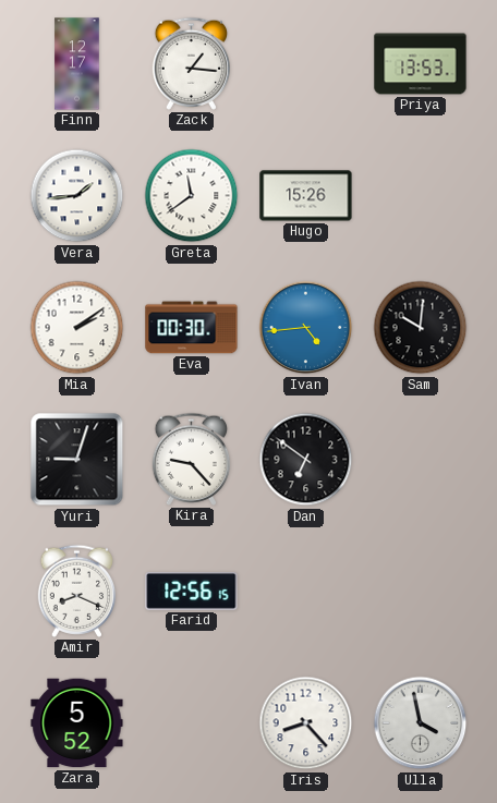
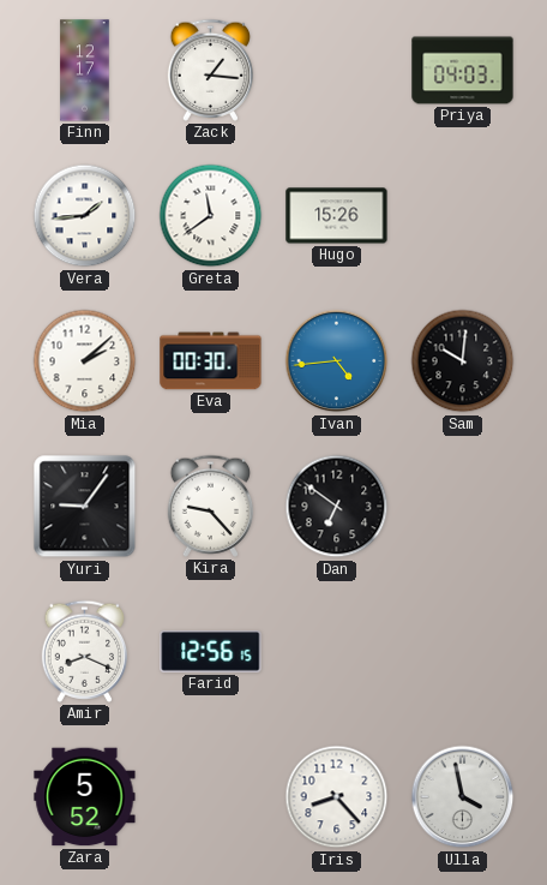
Priya: 13:53 -> 04:03 (463, 71)
Mia: 2:09 -> 2:08 (85, 361)
Yuri: 9:03 -> 9:06 (85, 507)
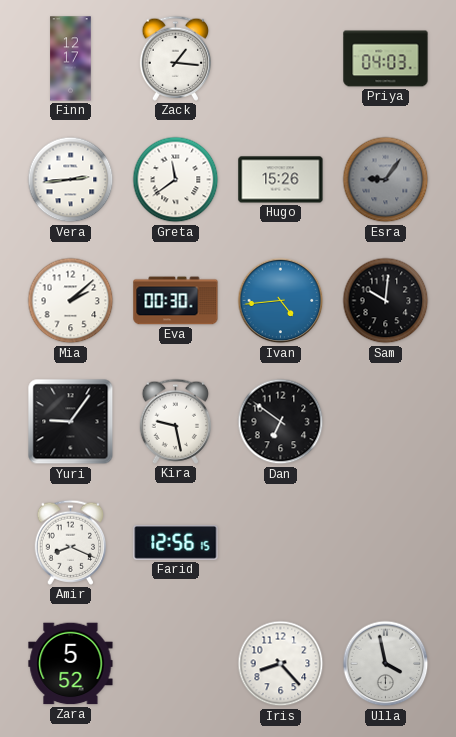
Vera: 1:44 -> 2:44 (71, 180)
Esra: none -> 9:06 (386, 180)
Kira: 9:23 -> 9:28 (176, 421)
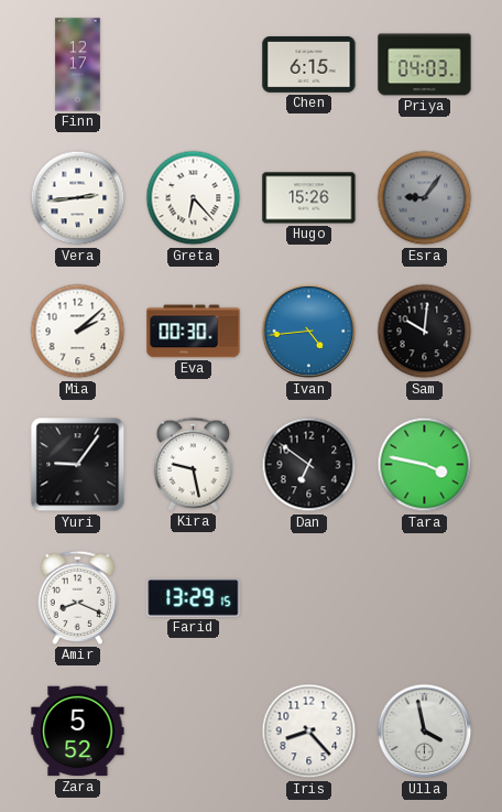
Zack: 1:16 -> none (176, 58)
Chen: none -> 6:15 (309, 64)
Greta: 11:39 -> 6:23 (194, 198)
Tara: none -> 3:47 (425, 465)
Farid: 12:56 -> 13:29 (194, 598)
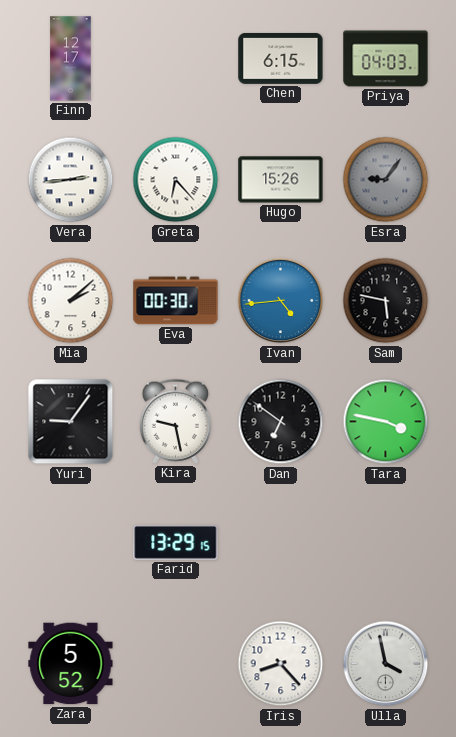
Sam: 10:01 -> 5:47 (386, 301)
Amir: 8:19 -> none (78, 597)
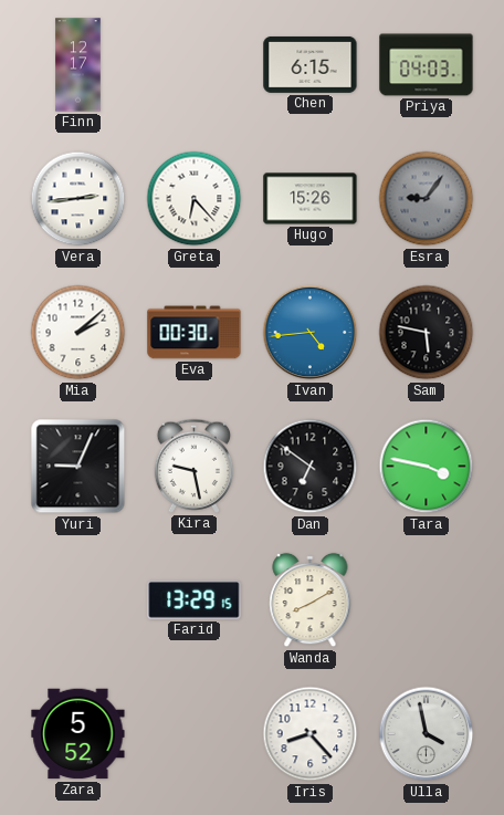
Yuri: 9:06 -> 9:04 (78, 467)
Wanda: none -> 8:10 (311, 600)
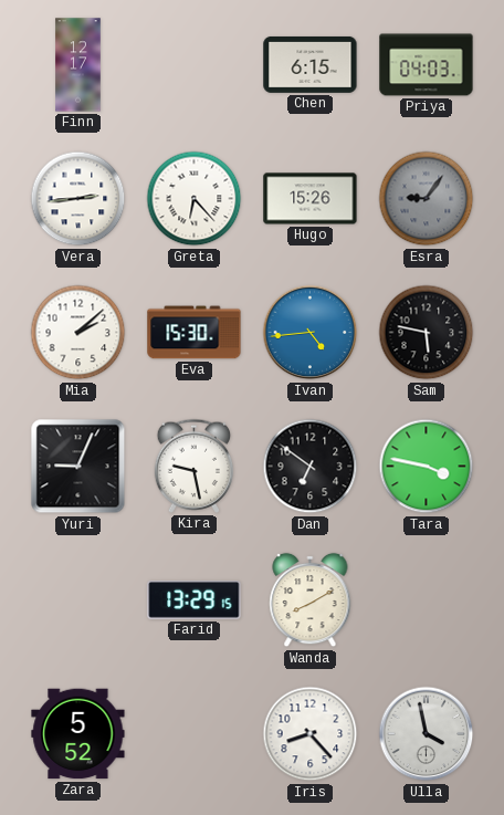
Eva: 00:30 -> 15:30 (195, 333)
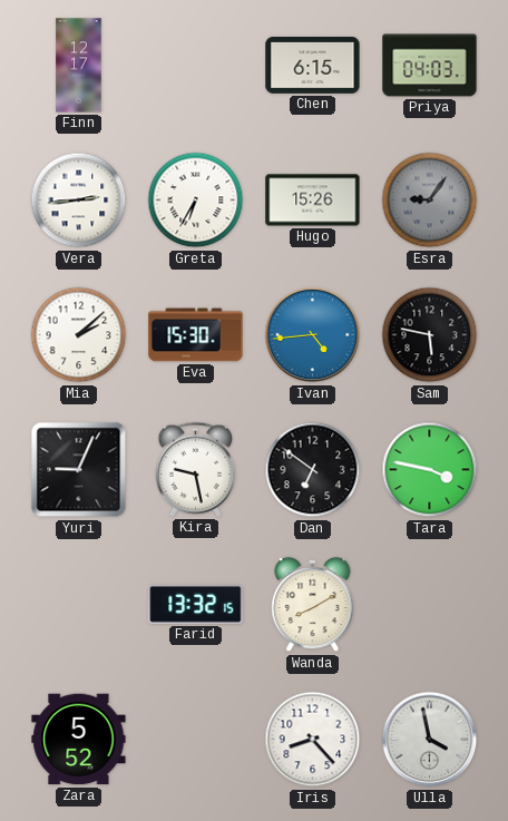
Greta: 6:23 -> 6:35 (196, 201)
Farid: 13:29 -> 13:32 (196, 605)
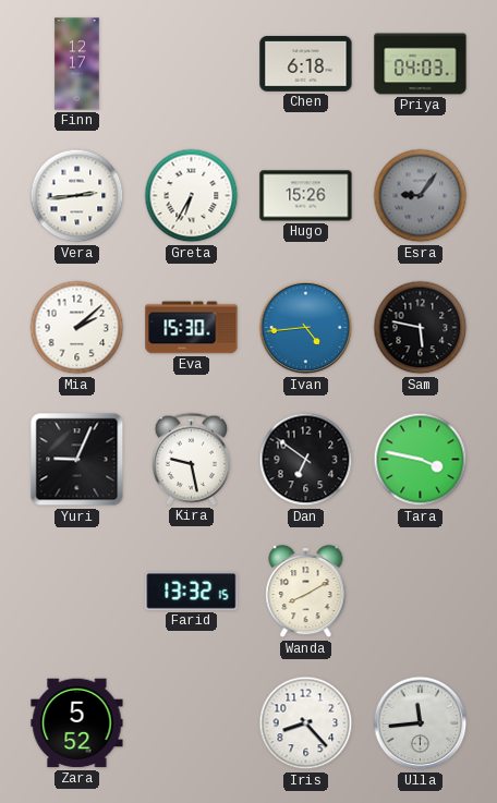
Chen: 6:15 -> 6:18 (306, 63)
Ulla: 3:58 -> 11:44 (421, 723)
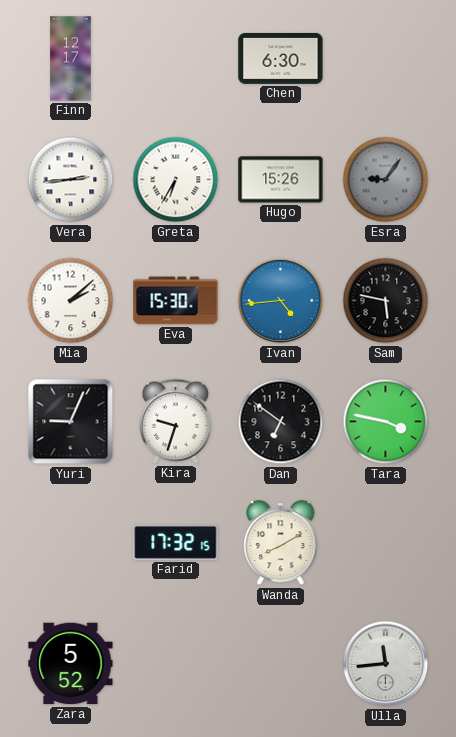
Chen: 6:18 -> 6:30 (281, 58)
Priya: 04:03 -> none (421, 64)
Kira: 9:28 -> 9:33 (176, 421)
Farid: 13:32 -> 17:32 (176, 543)
Iris: 8:23 -> none (306, 723)
